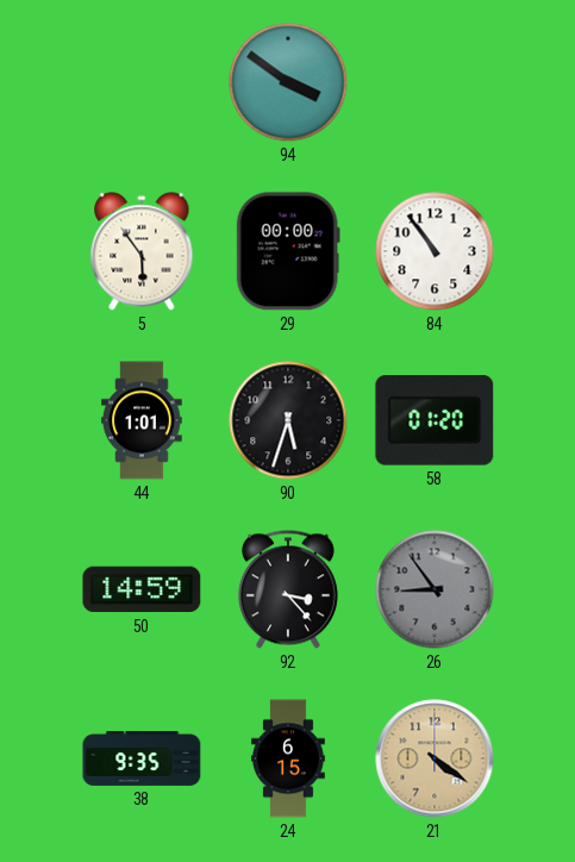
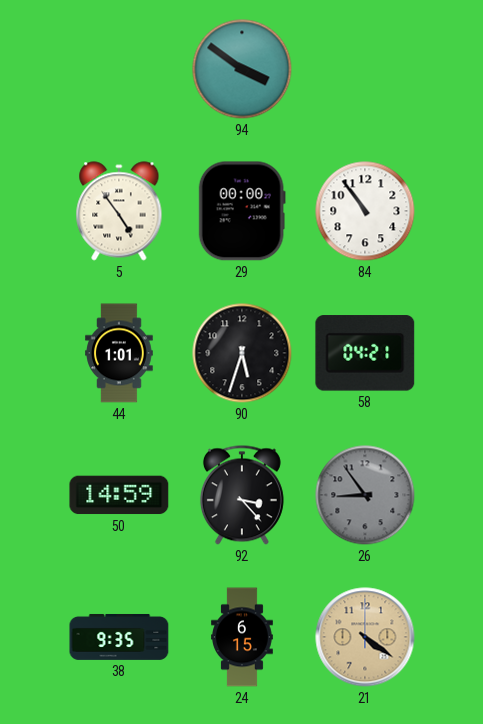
5: 5:54 -> 4:54 (119, 211)
58: 01:20 -> 04:21 (365, 353)
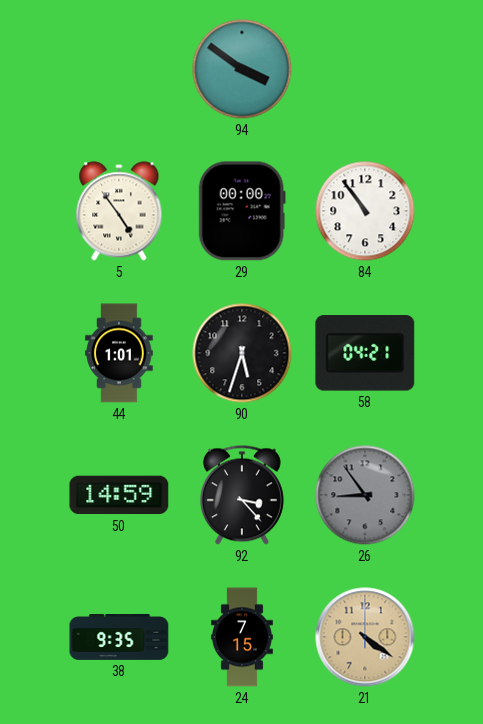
24: 6:15 -> 7:15 (242, 637)
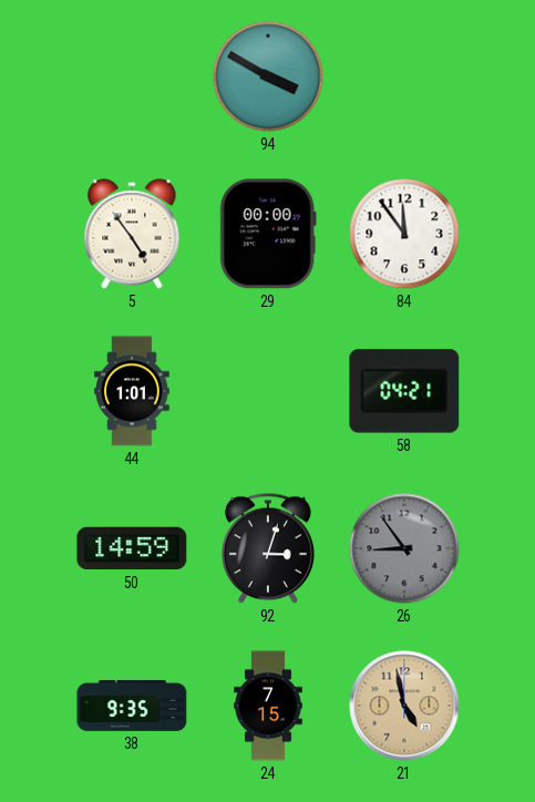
94: 3:51 -> 3:50 (268, 76)
84: 10:54 -> 11:54 (404, 234)
90: 5:33 -> none (242, 353)
92: 3:23 -> 3:03 (268, 548)
21: 4:21 -> 4:58 (404, 706)
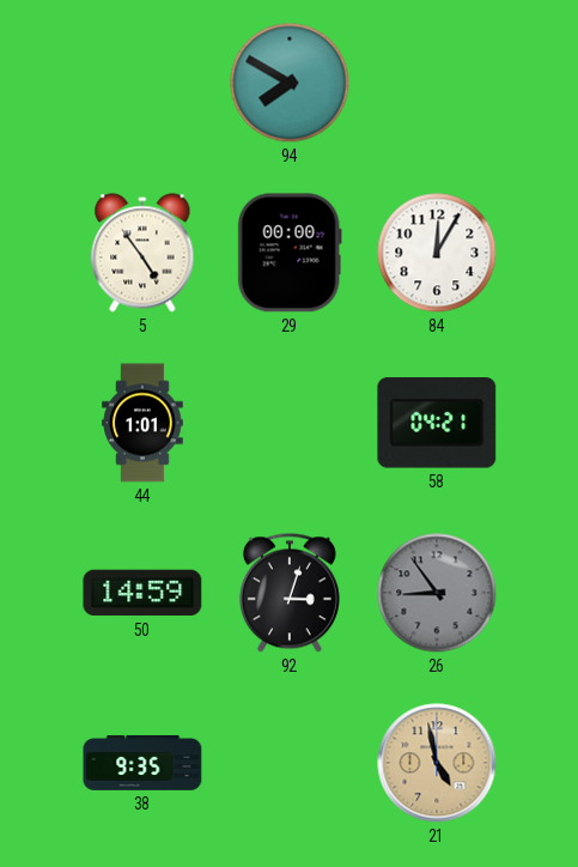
94: 3:50 -> 7:50 (290, 83)
84: 11:54 -> 12:05 (437, 253)
24: 7:15 -> none (268, 706)
